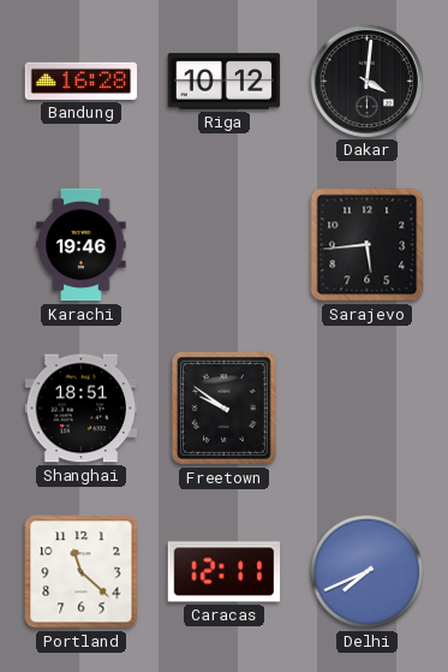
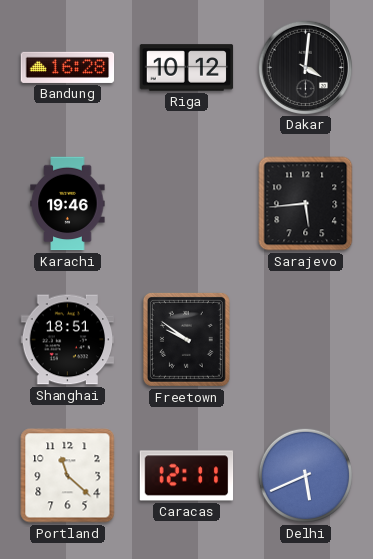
Delhi: 7:41 -> 5:41 (305, 475)
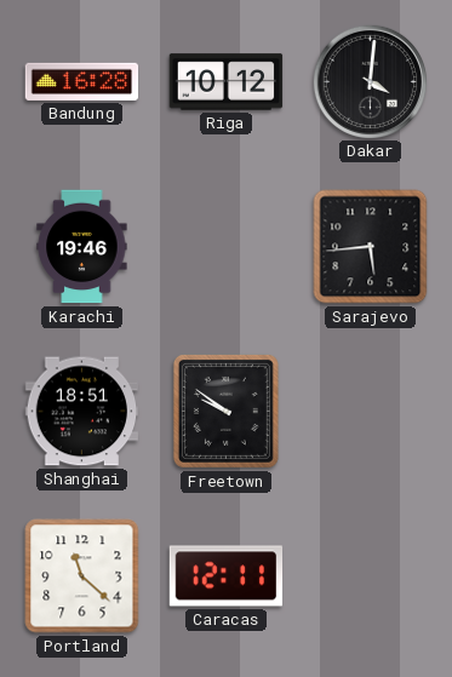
Delhi: 5:41 -> none (305, 475)
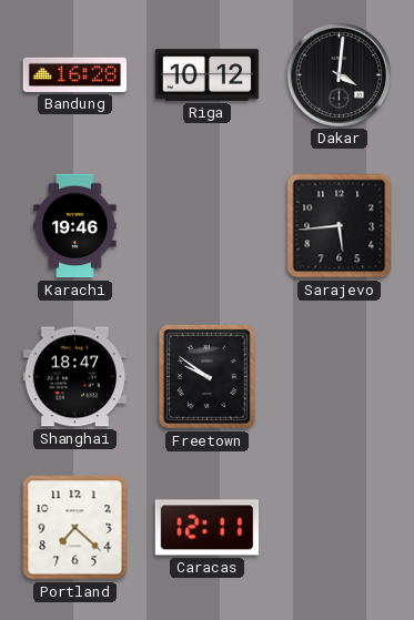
Shanghai: 18:51 -> 18:47 (75, 377)
Portland: 11:22 -> 7:22 (75, 528)
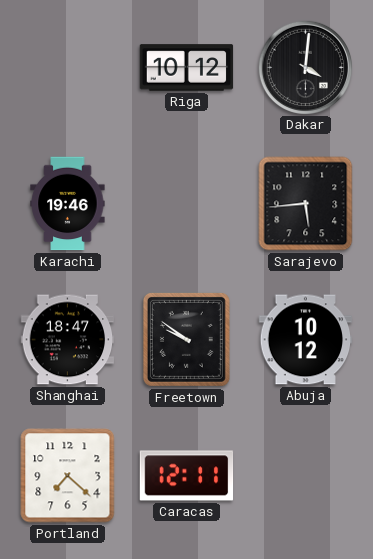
Bandung: 16:28 -> none (75, 74)
Abuja: none -> 10:12 (306, 340)
